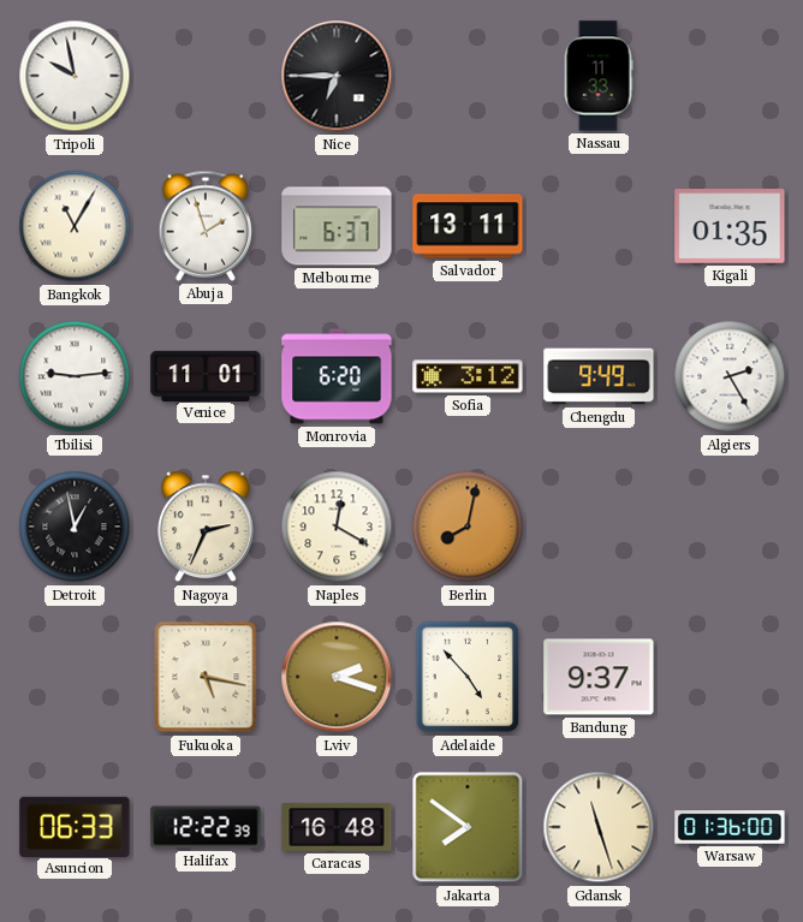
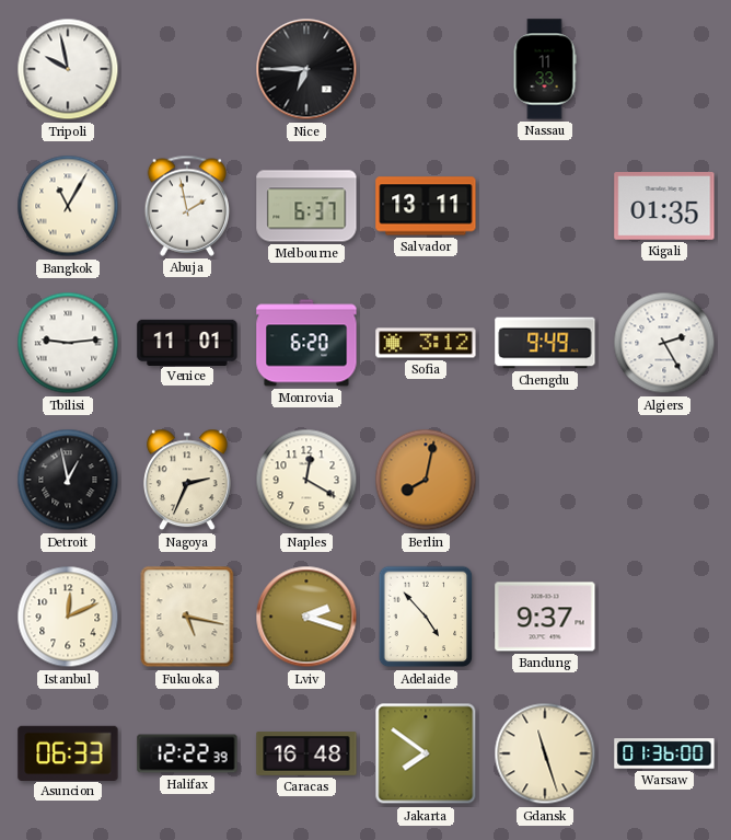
Abuja: 1:57 -> 1:58 (187, 206)
Istanbul: none -> 12:11 (68, 617)
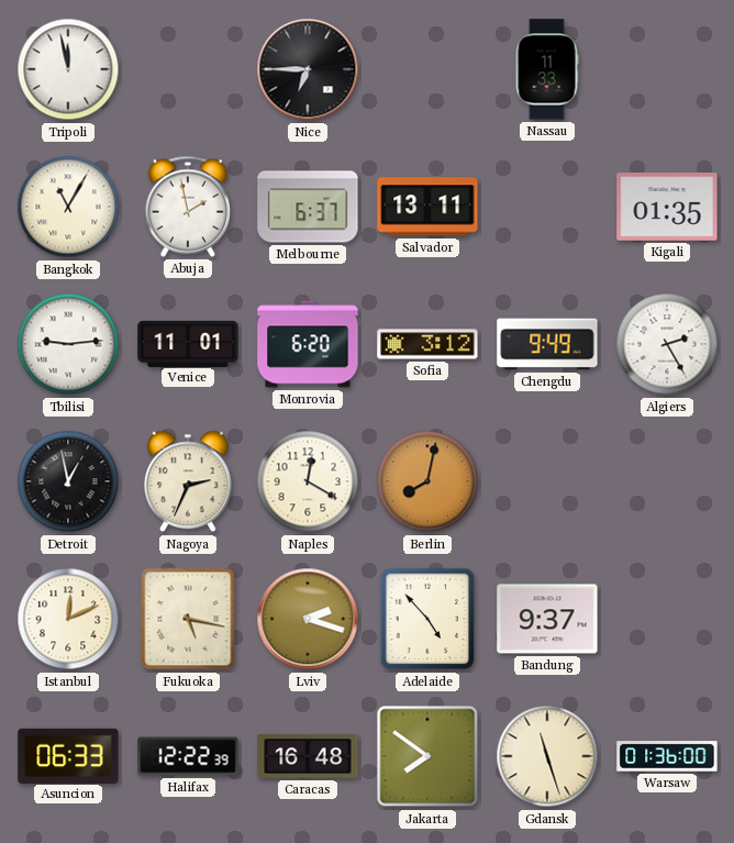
Tripoli: 9:58 -> 11:58 (68, 69)
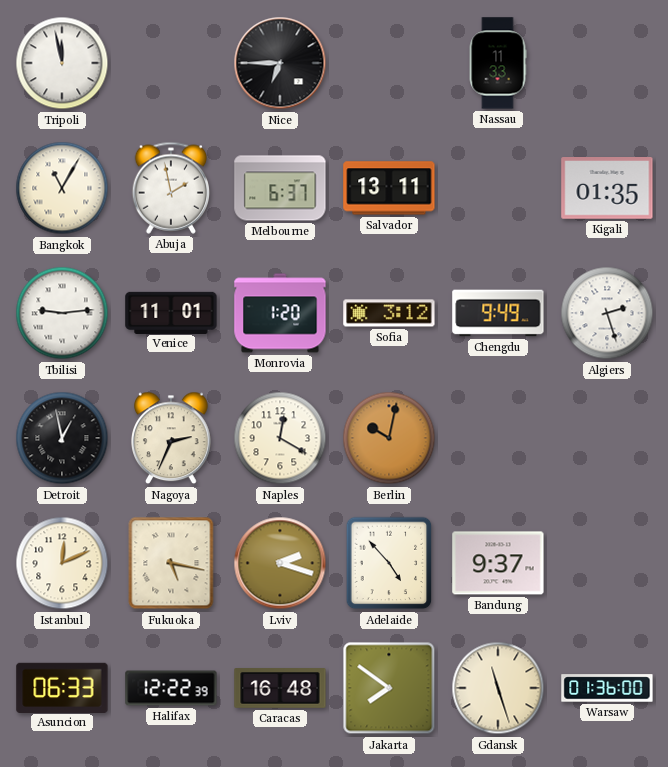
Monrovia: 6:20 -> 1:20 (280, 313)
Algiers: 2:25 -> 2:27 (607, 313)
Berlin: 8:02 -> 10:02 (389, 438)
